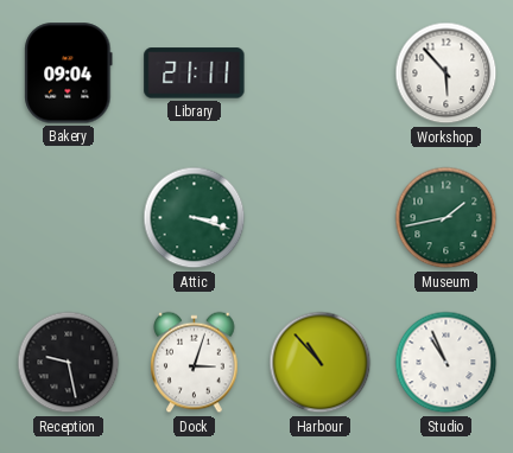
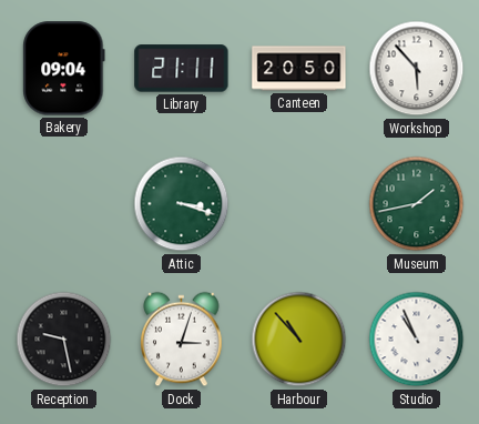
Canteen: none -> 20:50 (299, 69)
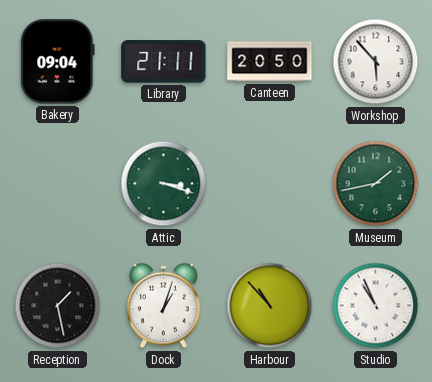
Reception: 9:28 -> 1:28 (58, 306)
Dock: 3:03 -> 1:03 (164, 306)
